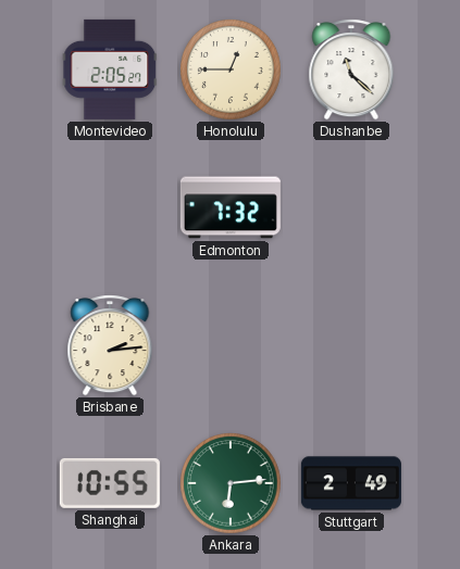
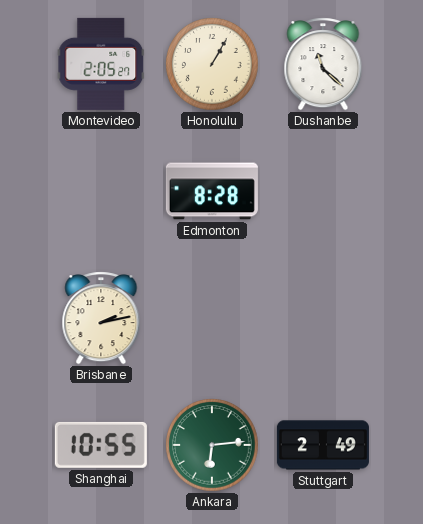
Honolulu: 12:45 -> 1:05 (212, 64)
Edmonton: 7:32 -> 8:28 (212, 191)
Brisbane: 2:14 -> 2:13 (101, 318)
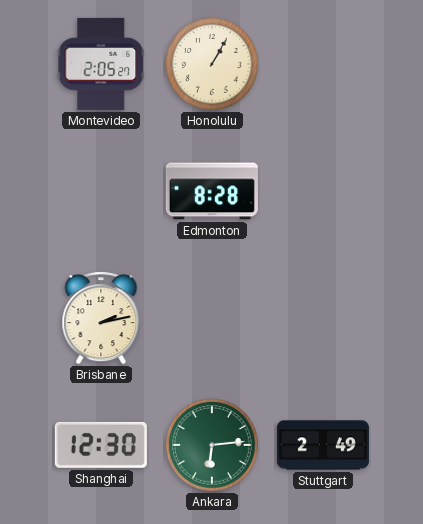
Dushanbe: 11:22 -> none (323, 64)
Shanghai: 10:55 -> 12:30 (101, 445)
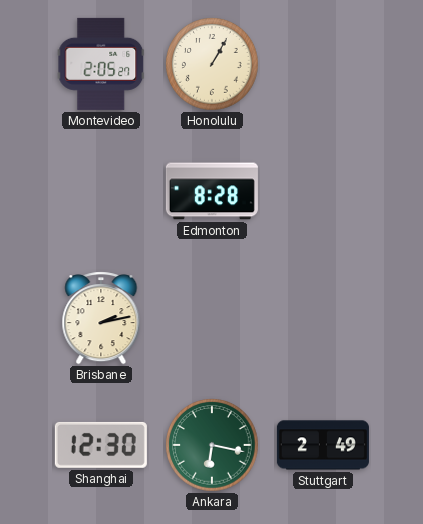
Ankara: 6:14 -> 6:17 (212, 445)
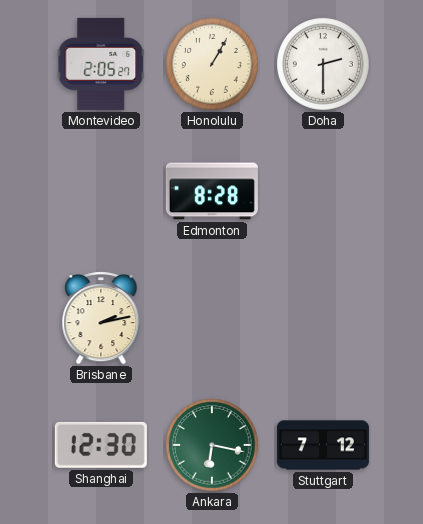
Doha: none -> 2:30 (323, 64)
Stuttgart: 2:49 -> 7:12 (323, 445)
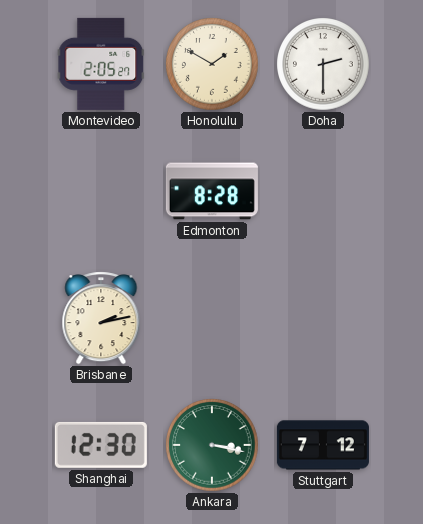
Honolulu: 1:05 -> 1:50 (212, 64)
Ankara: 6:17 -> 3:17 (212, 445)
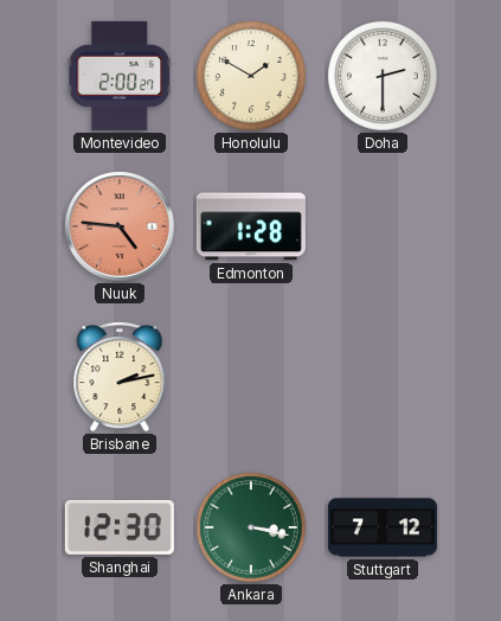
Montevideo: 2:05 -> 2:00 (120, 76)
Nuuk: none -> 4:46 (121, 228)
Edmonton: 8:28 -> 1:28 (251, 226)
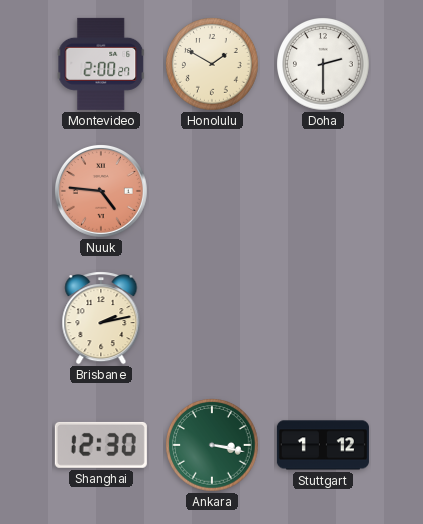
Edmonton: 1:28 -> none (251, 226)
Stuttgart: 7:12 -> 1:12 (323, 445)
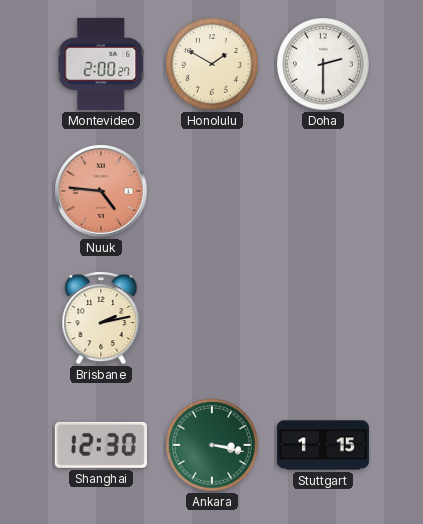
Stuttgart: 1:12 -> 1:15 (323, 445)
